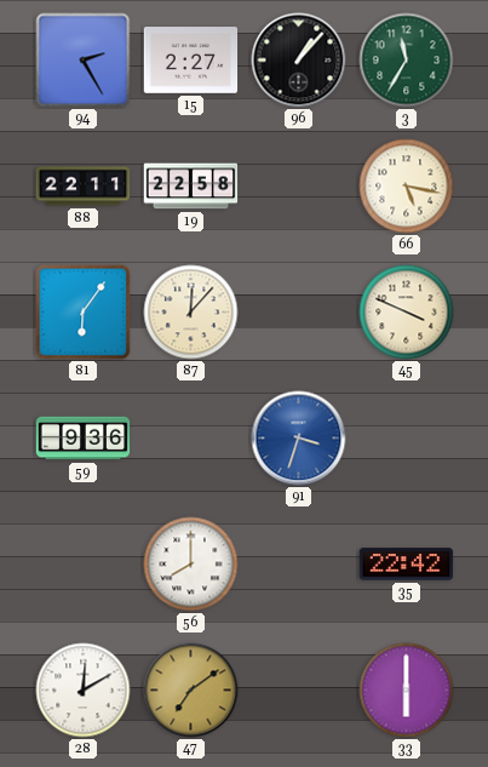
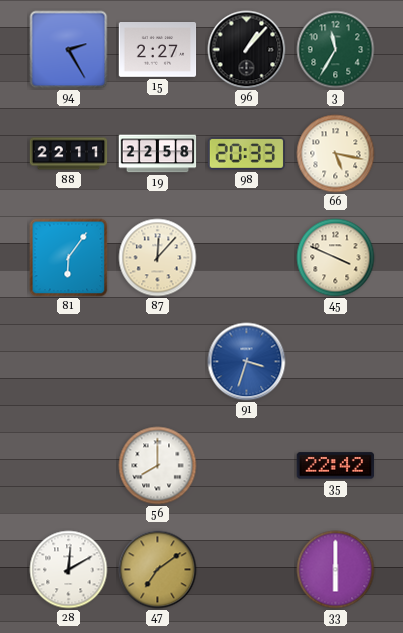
98: none -> 20:33 (247, 153)
59: 9:36 -> none (84, 439)
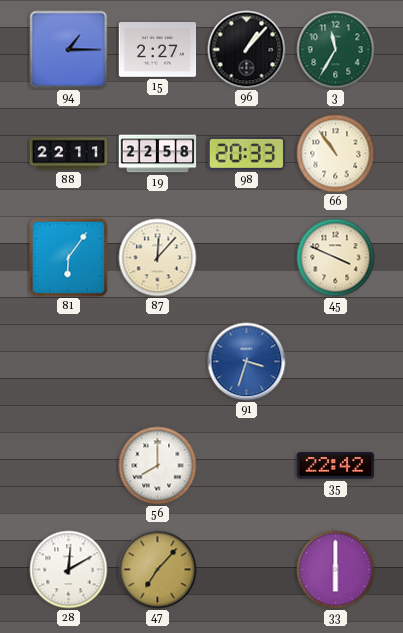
94: 2:25 -> 1:15 (69, 50)
66: 5:17 -> 10:54 (336, 154)
47: 7:09 -> 7:07 (158, 570)
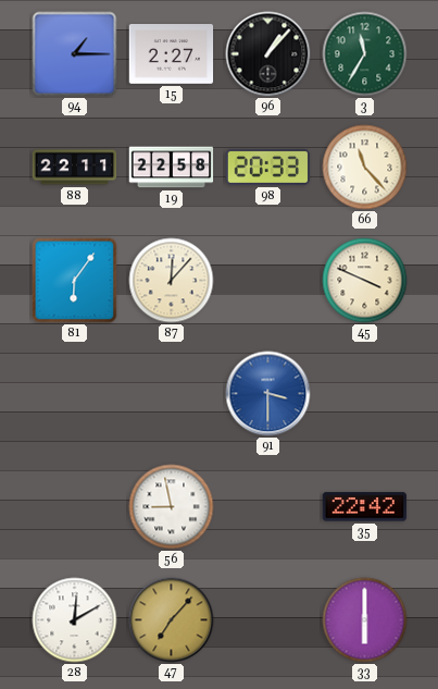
66: 10:54 -> 11:23 (365, 168)
91: 3:33 -> 3:30 (268, 394)
56: 8:00 -> 8:58 (172, 507)
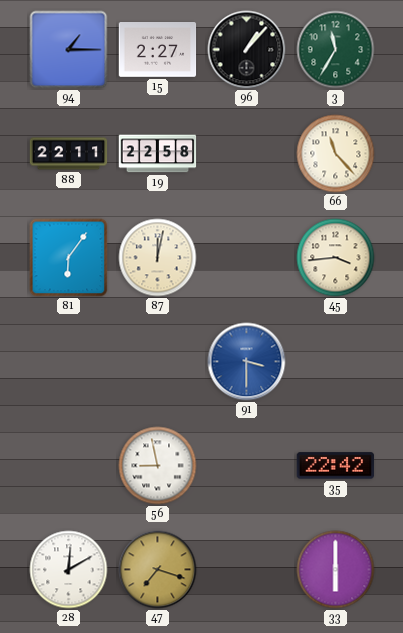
98: 20:33 -> none (268, 167)
87: 12:07 -> 12:02 (158, 258)
45: 3:49 -> 3:44 (336, 258)
47: 7:07 -> 7:18 (158, 570)
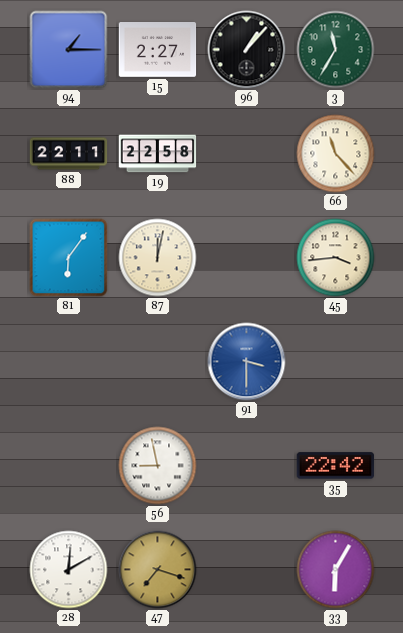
33: 6:00 -> 6:05 (336, 570)
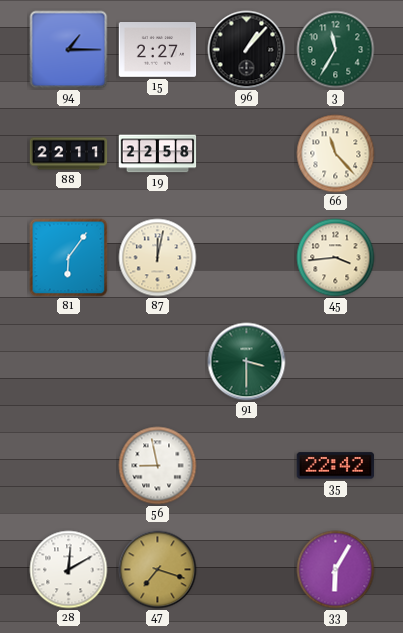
91 dial: blue -> green (247, 362)
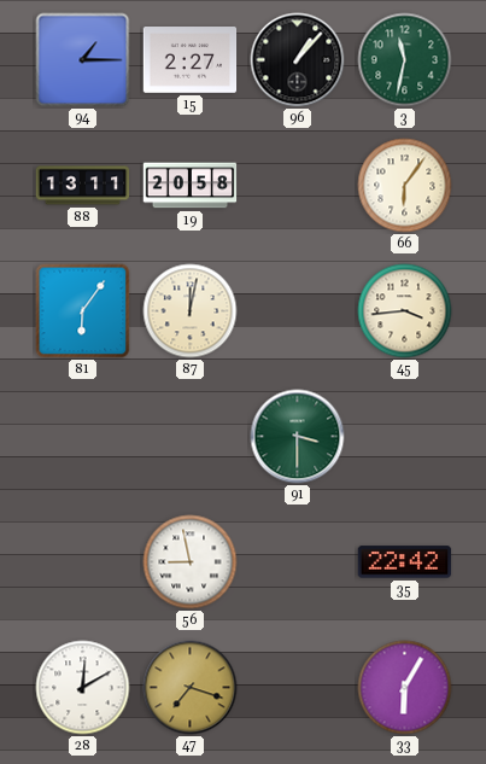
3: 11:35 -> 11:32 (405, 60)
88: 22:11 -> 13:11 (83, 186)
19: 22:58 -> 20:58 (191, 186)
66: 11:23 -> 6:06 (405, 186)
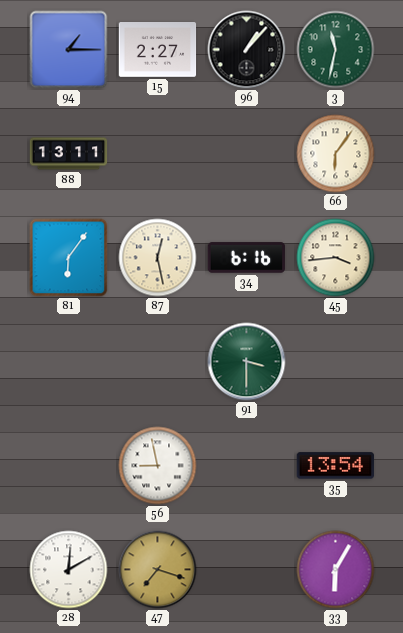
19: 20:58 -> none (191, 186)
87: 12:02 -> 12:28 (158, 258)
34: none -> 6:16 (247, 258)
35: 22:42 -> 13:54 (336, 466)
